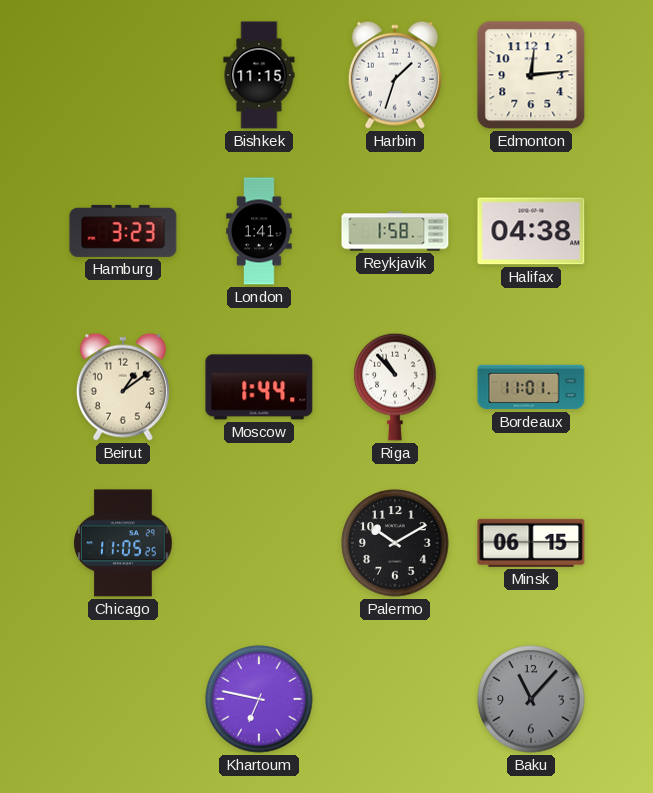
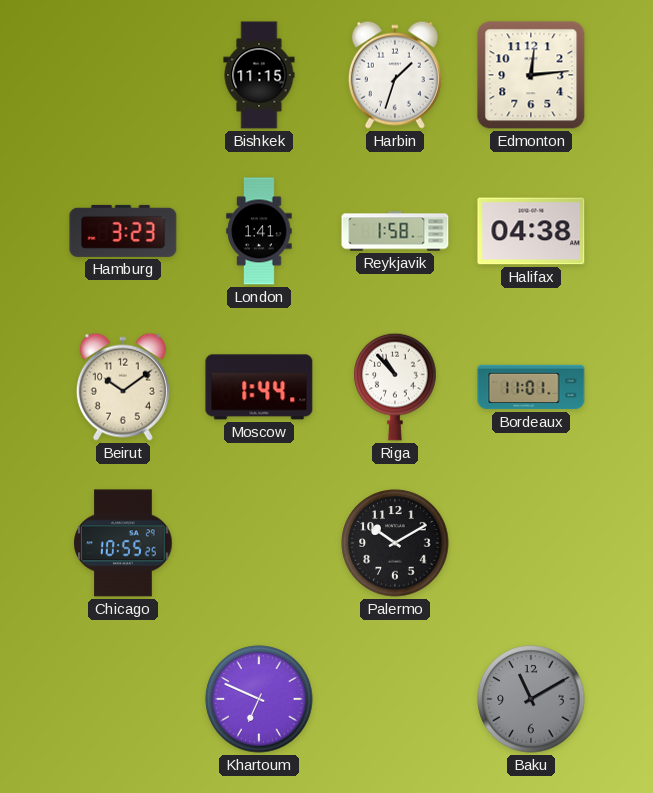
Beirut: 1:09 -> 10:09 (123, 387)
Chicago: 11:05 -> 10:55 (123, 543)
Minsk: 06:15 -> none (531, 543)
Khartoum: 6:47 -> 6:49 (259, 699)
Baku: 11:07 -> 11:10 (531, 699)
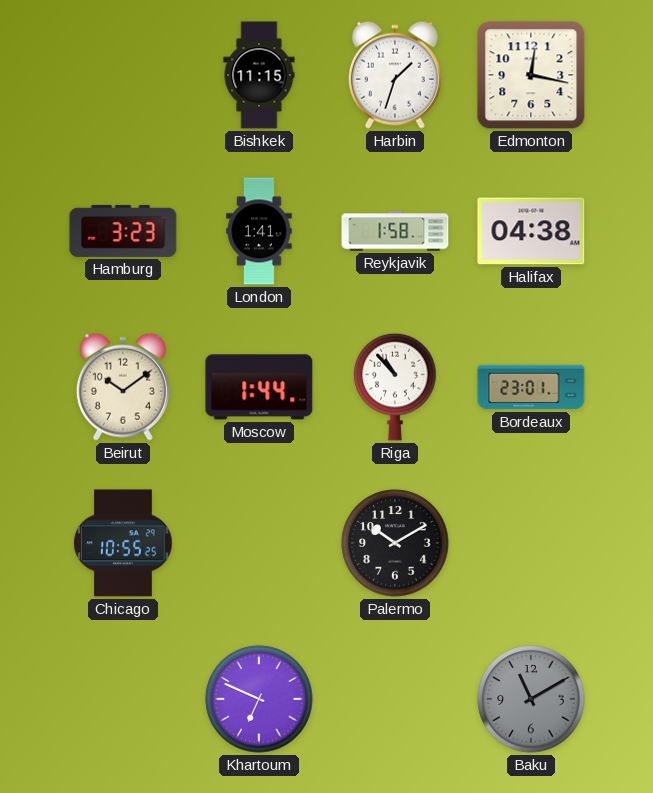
Edmonton: 12:14 -> 12:17 (531, 75)
Bordeaux: 11:01 -> 23:01 (531, 387)
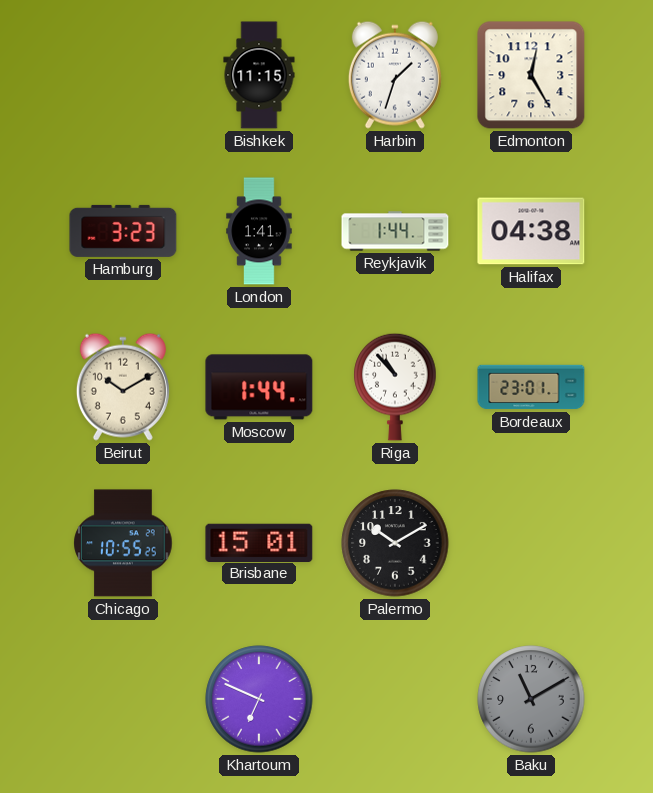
Edmonton: 12:17 -> 12:25 (531, 75)
Reykjavik: 1:58 -> 1:44 (395, 231)
Beirut: 10:09 -> 10:10 (123, 387)
Brisbane: none -> 15:01 (259, 542)
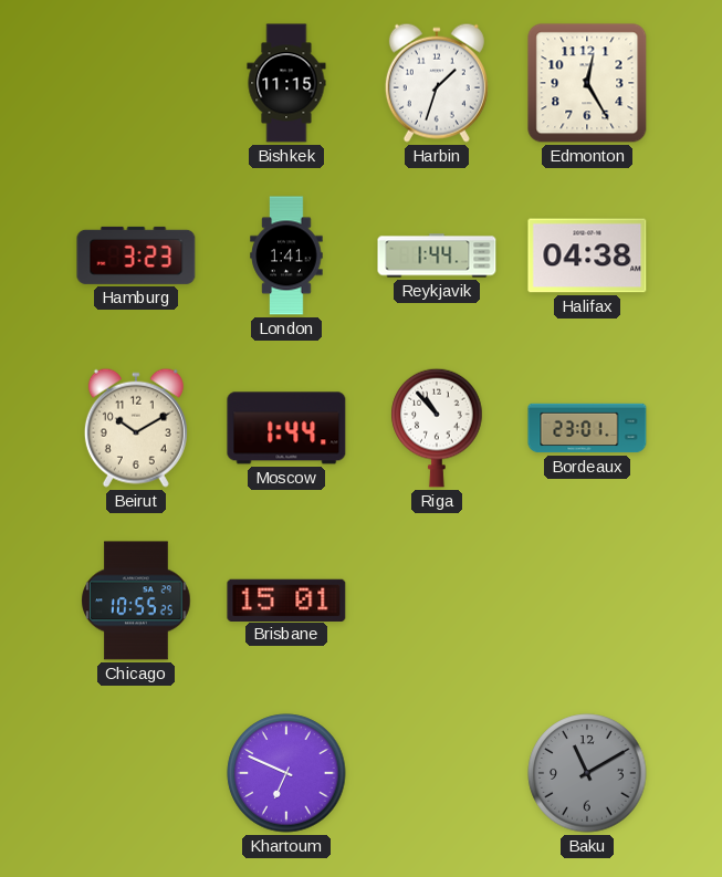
Palermo: 10:10 -> none (395, 543)
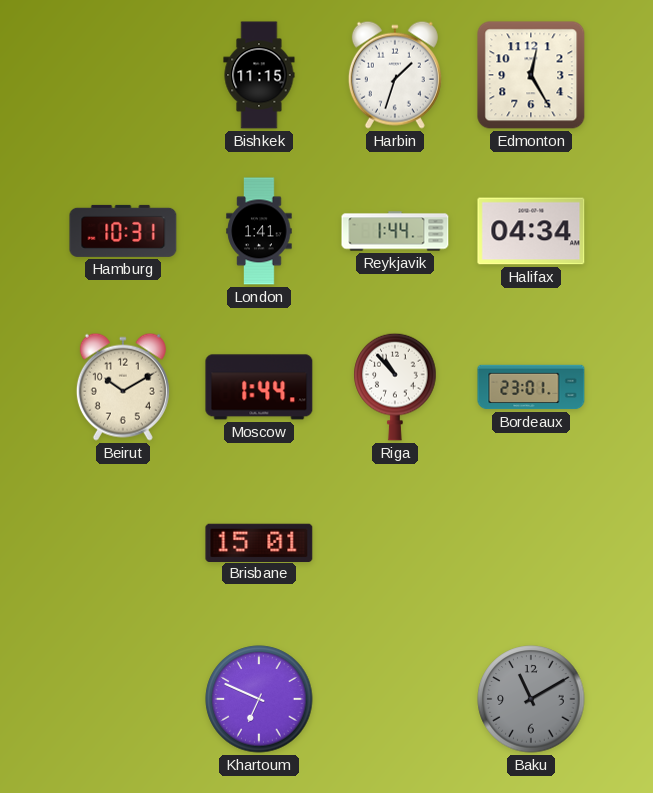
Hamburg: 3:23 -> 10:31 (123, 231)
Halifax: 04:38 -> 04:34 (531, 231)
Chicago: 10:55 -> none (136, 601)
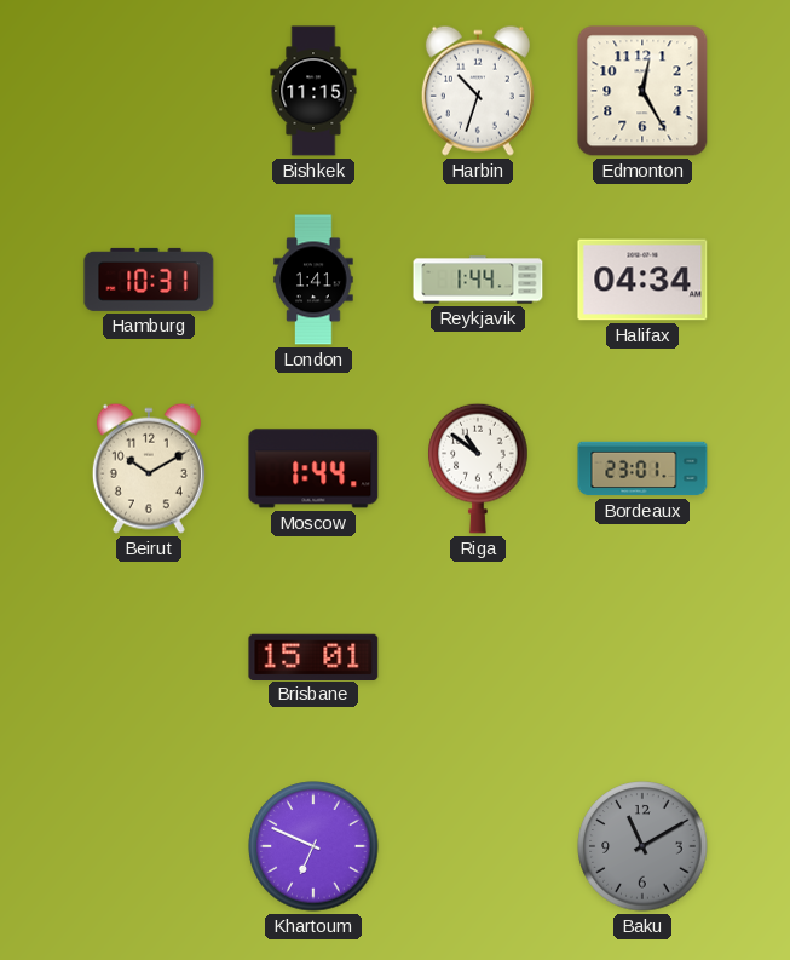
Harbin: 1:33 -> 10:33 (478, 91)
Riga: 10:53 -> 10:51 (478, 468)
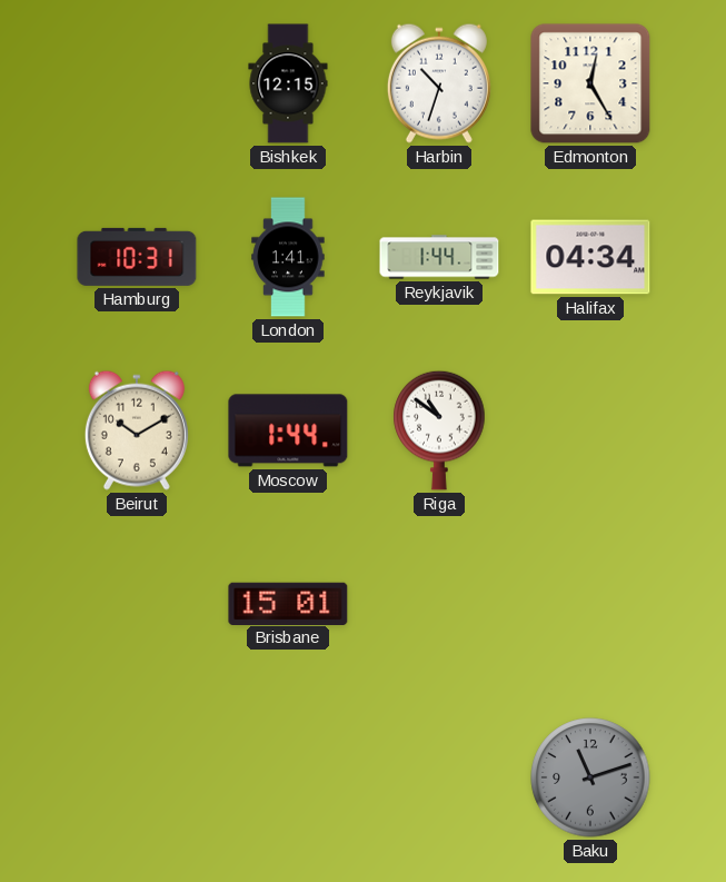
Bishkek: 11:15 -> 12:15 (288, 83)
Bordeaux: 23:01 -> none (642, 468)
Khartoum: 6:49 -> none (313, 846)
Baku: 11:10 -> 11:12 (590, 777)
